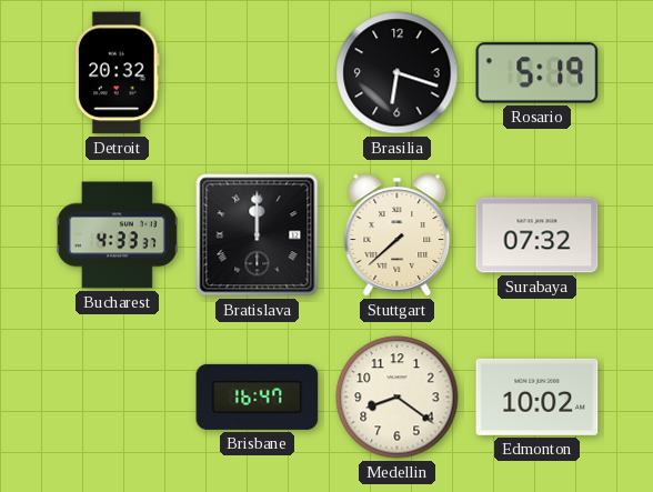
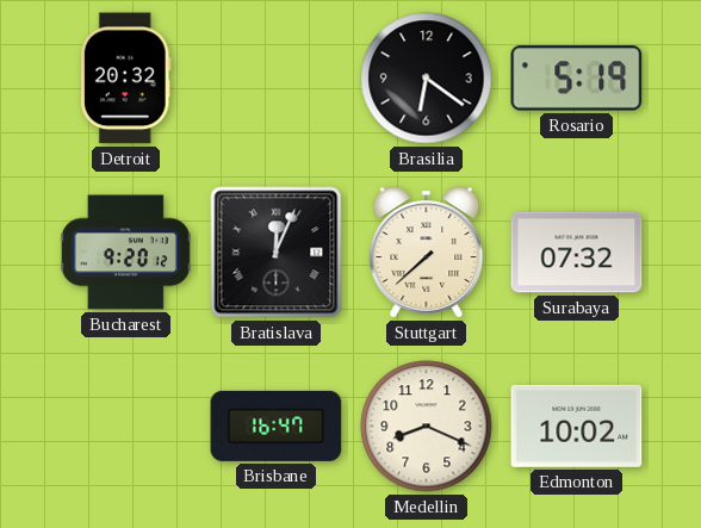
Brasilia: 6:18 -> 6:21 (427, 79)
Bucharest: 4:33 -> 9:20 (125, 253)
Bratislava: 12:00 -> 12:04 (277, 253)
Medellin: 8:21 -> 8:19 (427, 427)
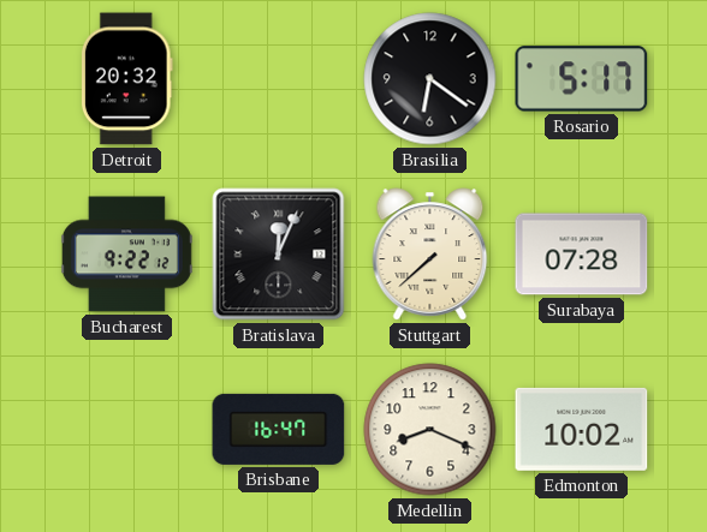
Rosario: 5:19 -> 5:17 (582, 79)
Bucharest: 9:20 -> 9:22 (126, 255)
Surabaya: 07:32 -> 07:28 (582, 255)
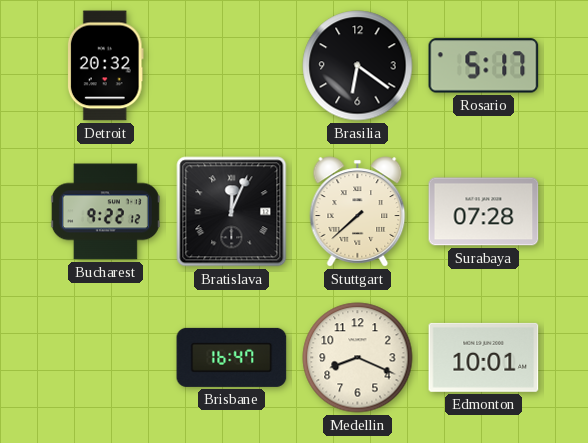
Edmonton: 10:02 -> 10:01 (484, 357)
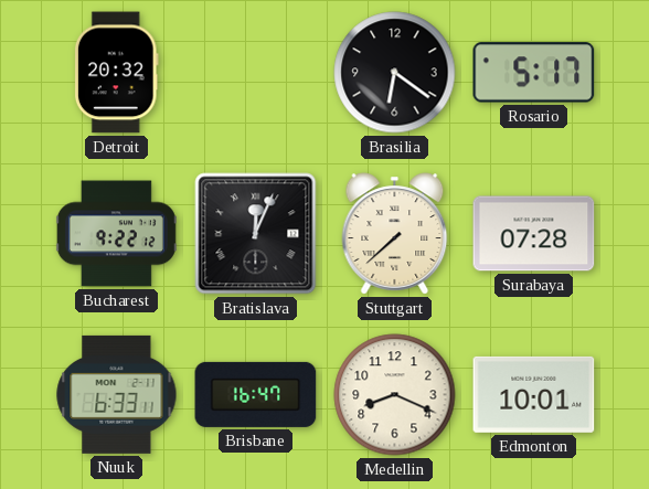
Nuuk: none -> 6:33 (117, 394)
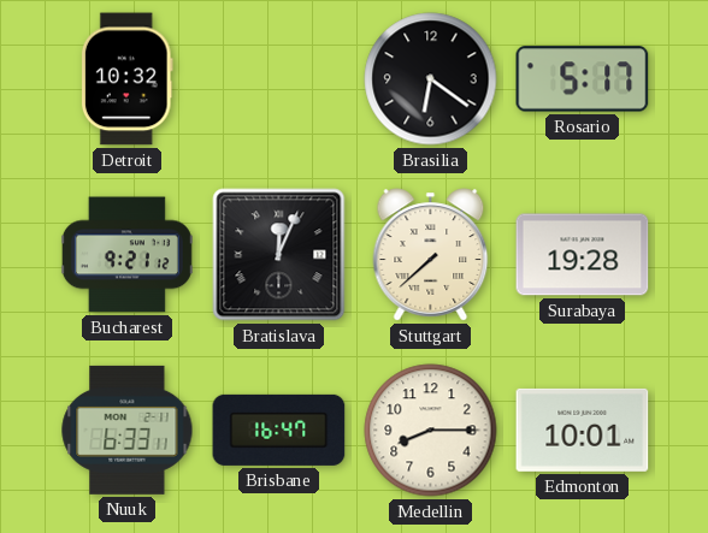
Detroit: 20:32 -> 10:32 (126, 79)
Bucharest: 9:22 -> 9:21 (126, 255)
Surabaya: 07:28 -> 19:28 (583, 255)
Medellin: 8:19 -> 8:15 (431, 431)
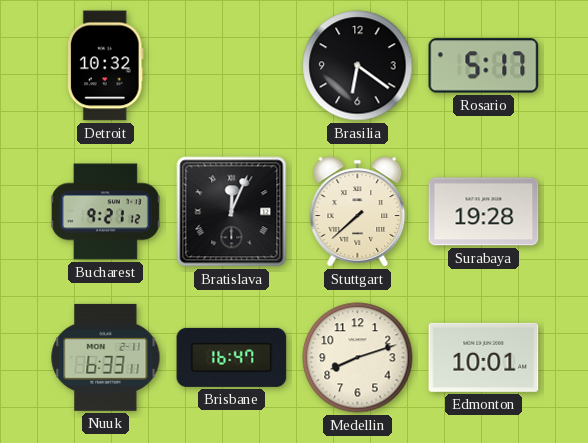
Medellin: 8:15 -> 8:12 (358, 358)
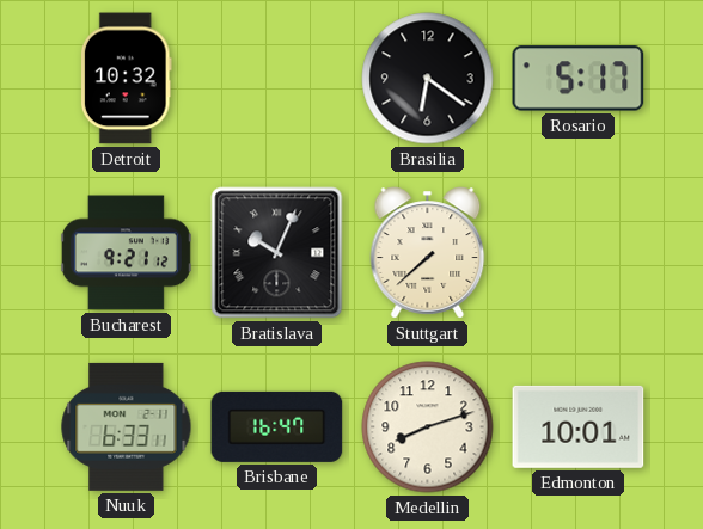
Bratislava: 12:04 -> 10:04 (277, 253)
Surabaya: 19:28 -> none (484, 212)
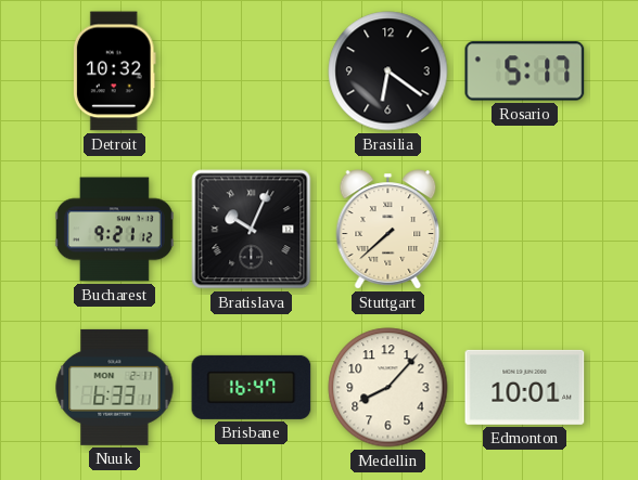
Medellin: 8:12 -> 8:07 (388, 388)
